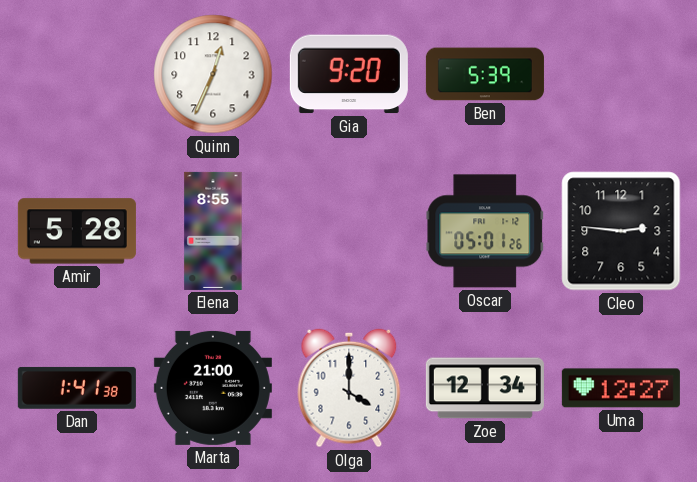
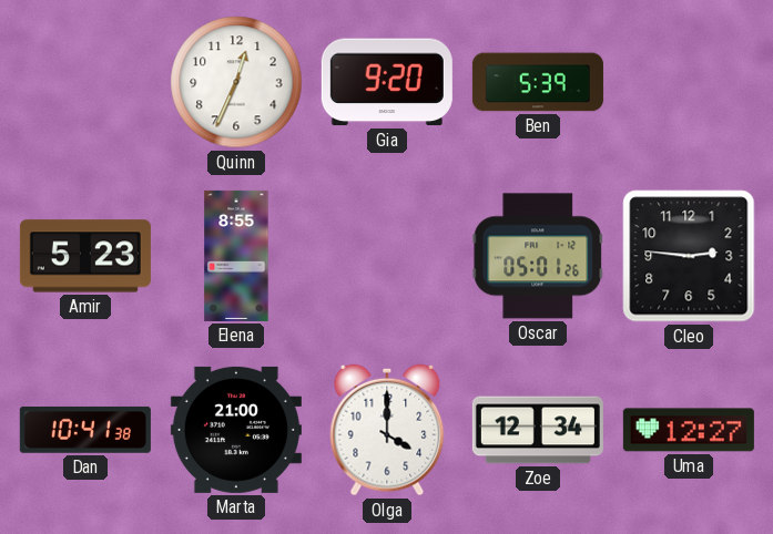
Amir: 5:28 -> 5:23 (85, 256)
Dan: 1:41 -> 10:41 (85, 430)
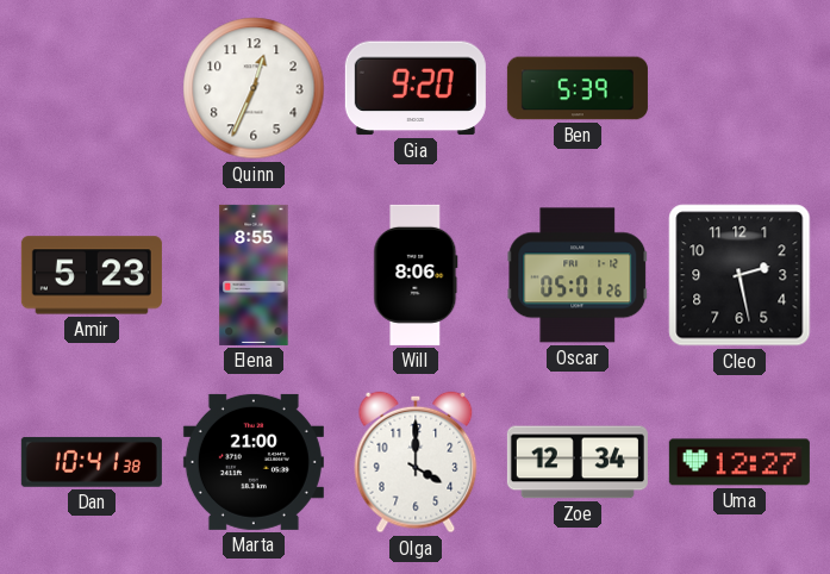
Will: none -> 8:06 (416, 275)
Cleo: 2:46 -> 2:28 (739, 275)
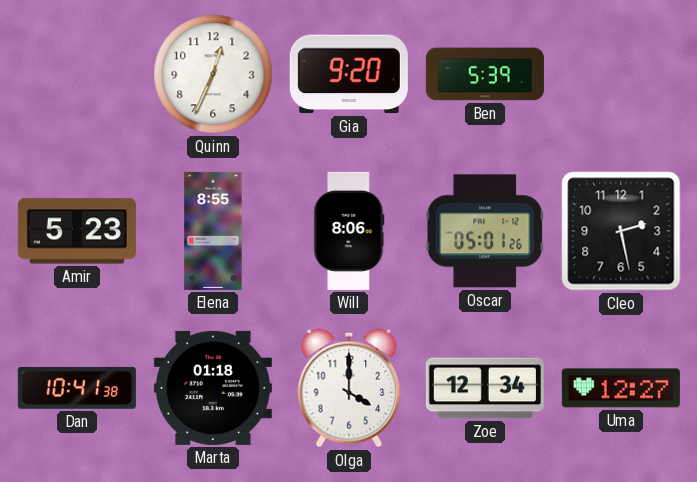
Marta: 21:00 -> 01:18 (213, 388)
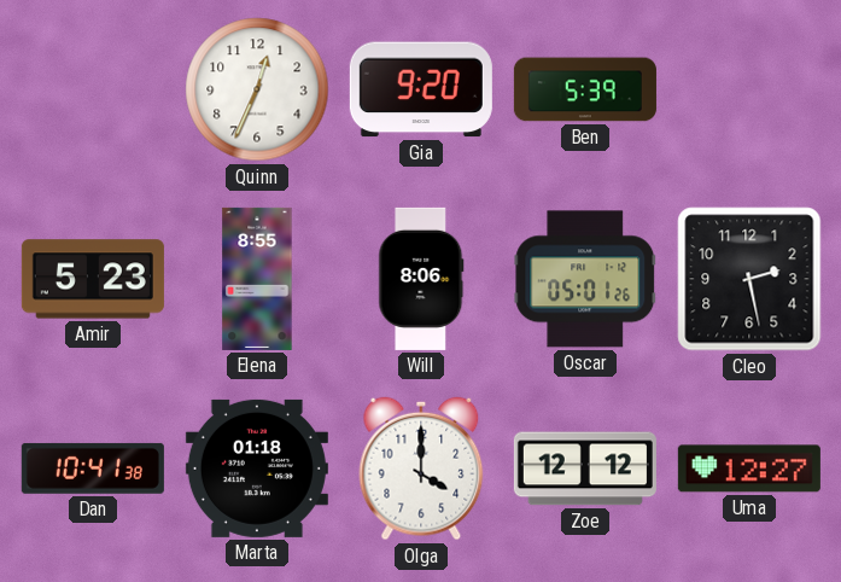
Zoe: 12:34 -> 12:12 (585, 468)
